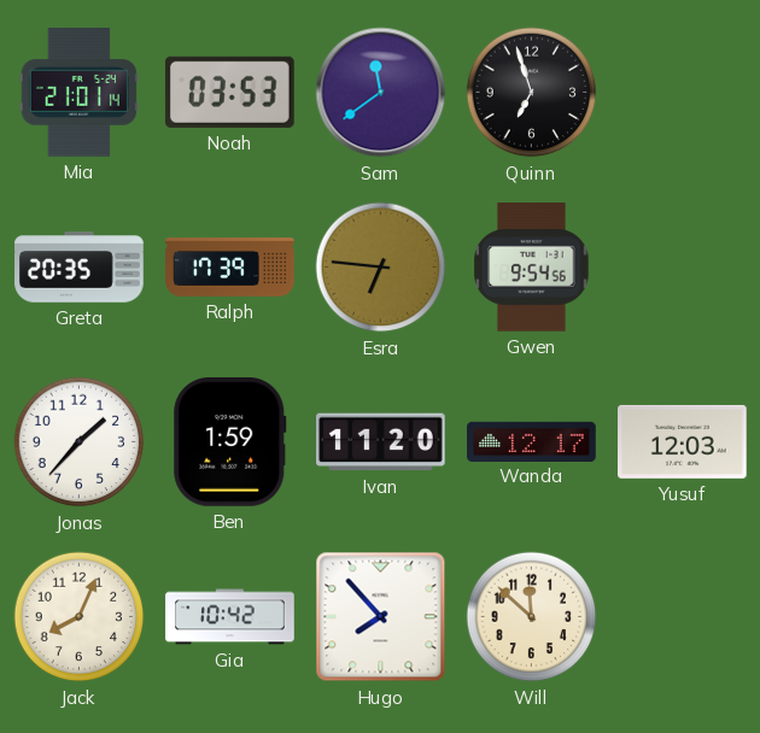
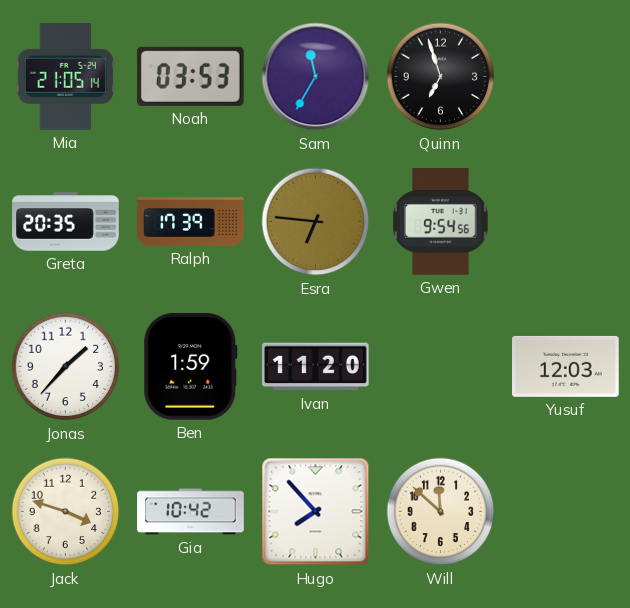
Mia: 21:01 -> 21:05 (65, 77)
Sam: 11:39 -> 11:35 (316, 77)
Wanda: 12:17 -> none (532, 441)
Jack: 8:04 -> 3:48 (66, 512)
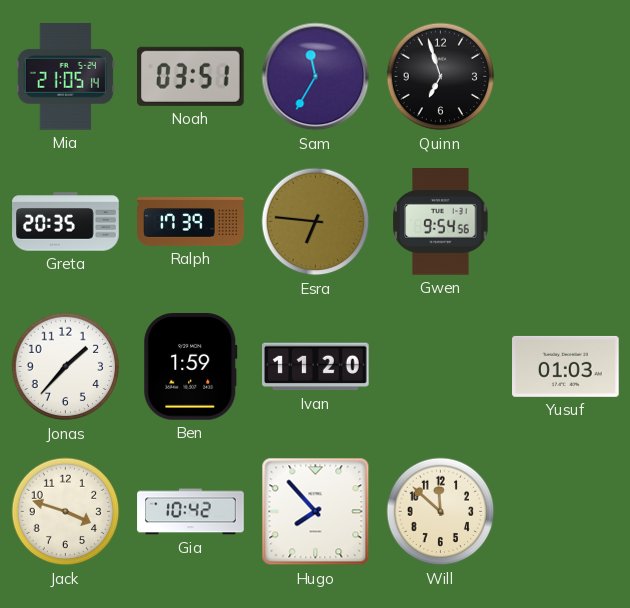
Noah: 03:53 -> 03:51 (190, 76)
Yusuf: 12:03 -> 01:03 (566, 366)
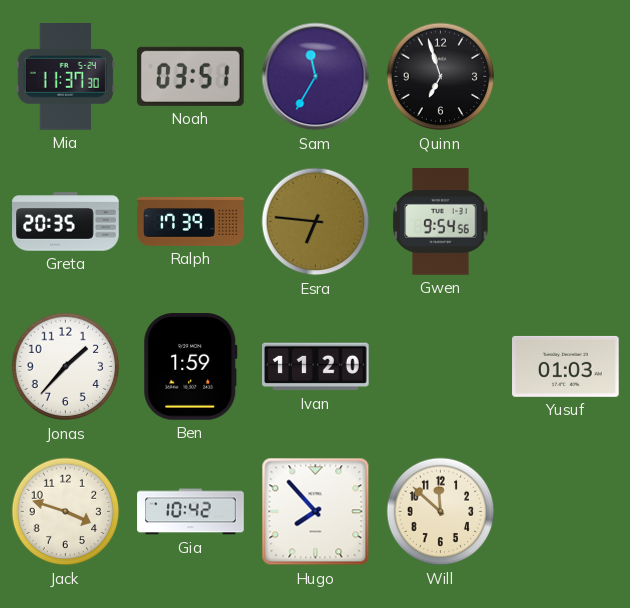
Mia: 21:05 -> 11:37 (65, 77)
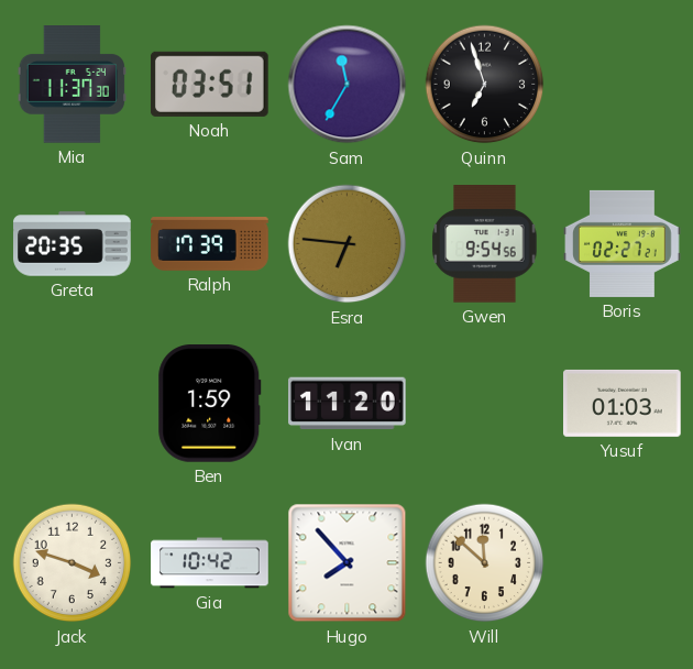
Boris: none -> 02:27 (623, 243)
Jonas: 1:37 -> none (66, 367)
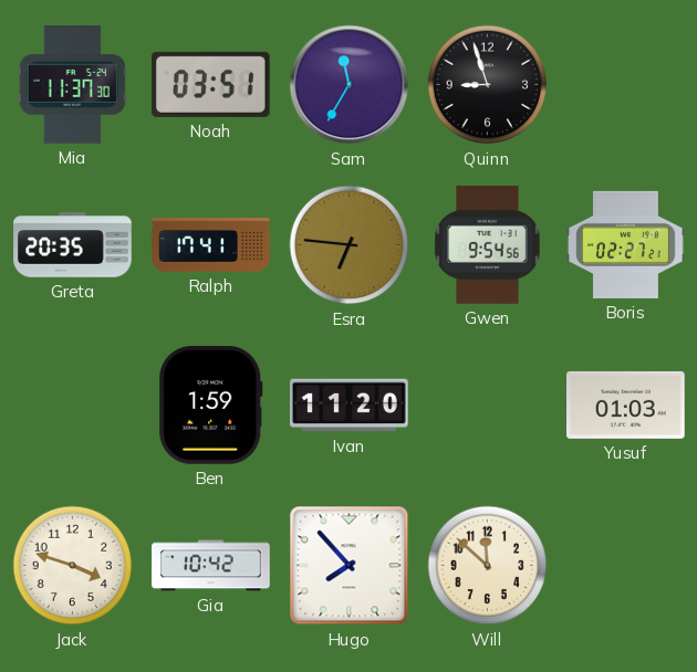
Quinn: 6:57 -> 8:57 (488, 85)
Ralph: 17:39 -> 17:41 (211, 245)
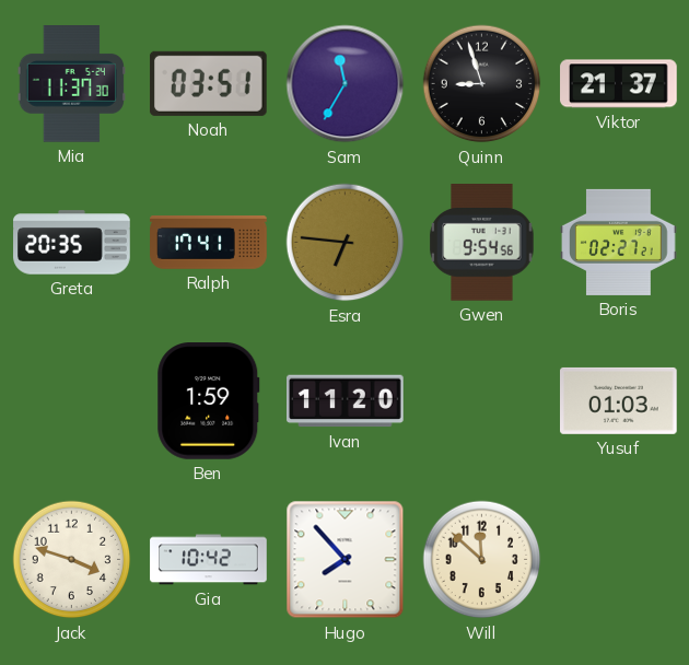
Viktor: none -> 21:37 (619, 84)
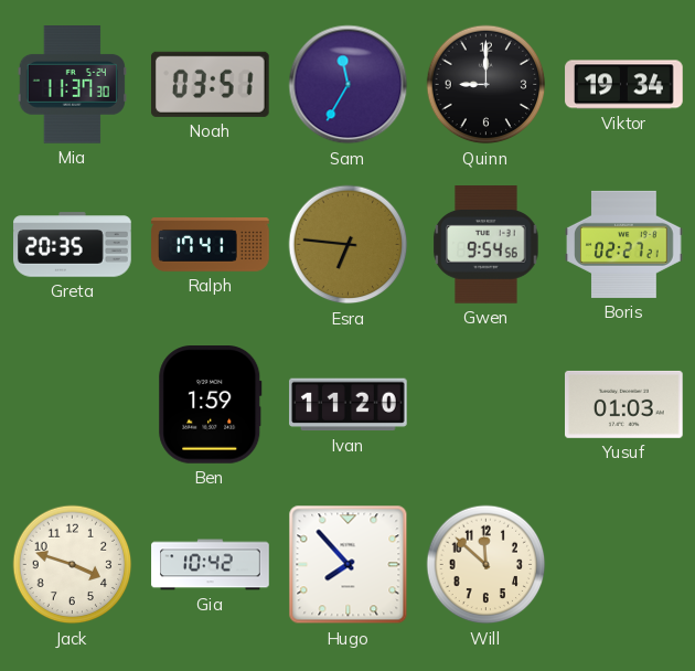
Quinn: 8:57 -> 9:00 (487, 85)
Viktor: 21:37 -> 19:34 (624, 85)
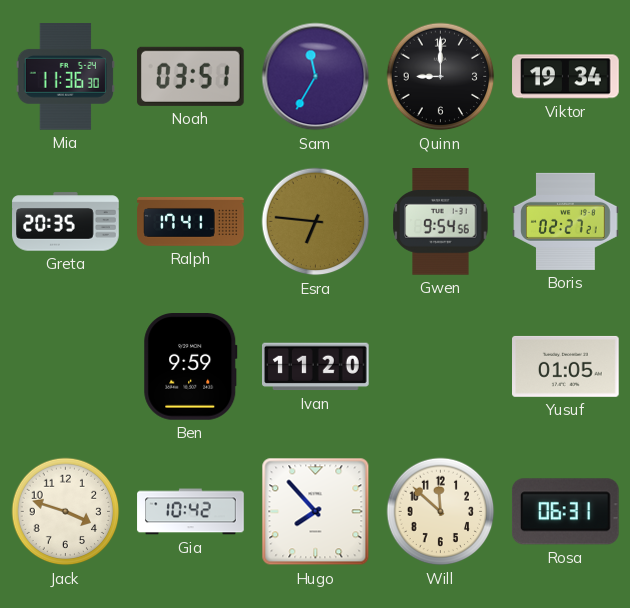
Mia: 11:37 -> 11:36 (65, 77)
Ben: 1:59 -> 9:59 (191, 367)
Yusuf: 01:03 -> 01:05 (566, 366)
Rosa: none -> 06:31 (565, 512)
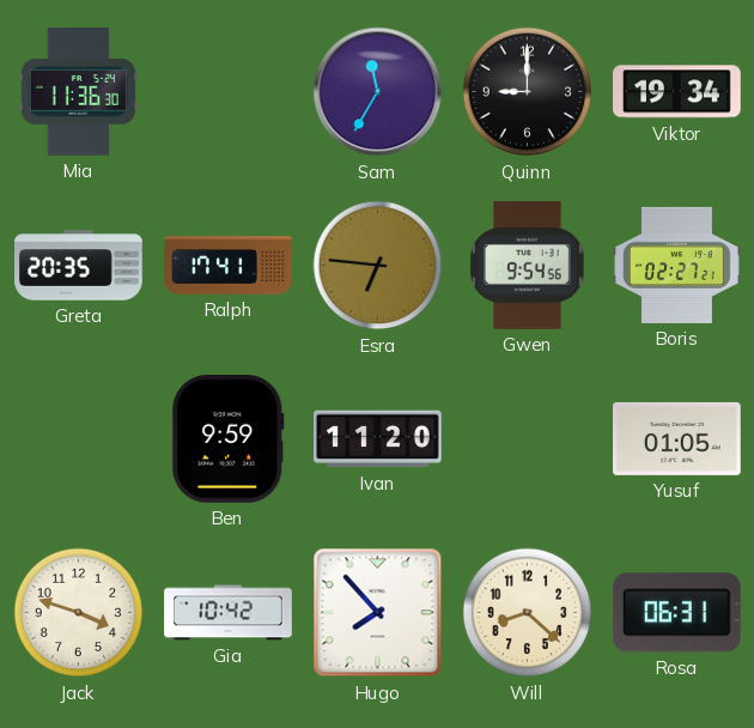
Noah: 03:51 -> none (190, 76)
Will: 11:52 -> 8:22 (528, 613)
